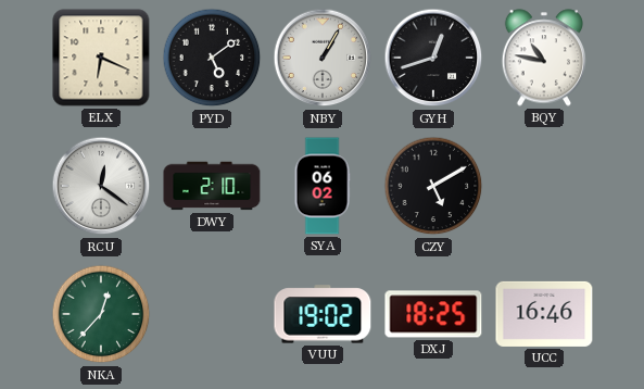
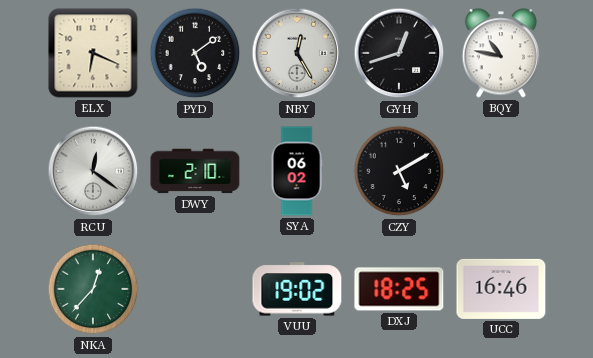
NBY: 1:05 -> 12:25 (297, 53)
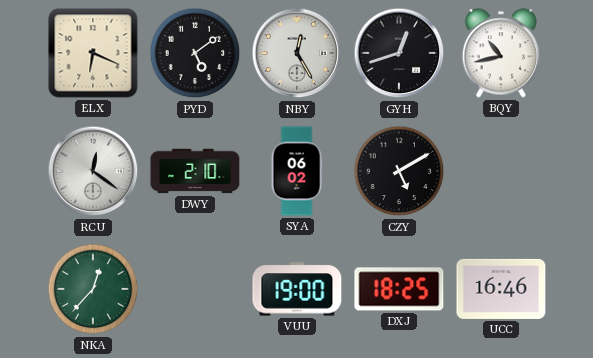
BQY: 10:47 -> 10:43 (500, 53)
VUU: 19:02 -> 19:00 (297, 289)
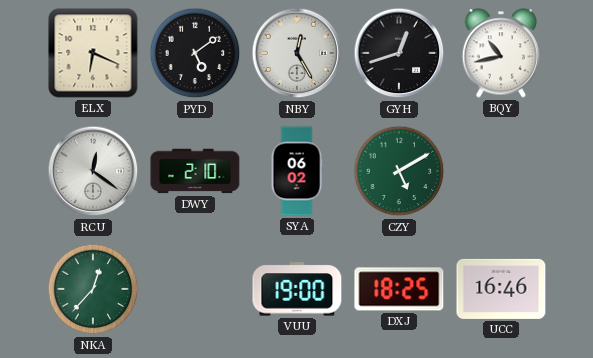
CZY dial: black -> green (399, 171)
